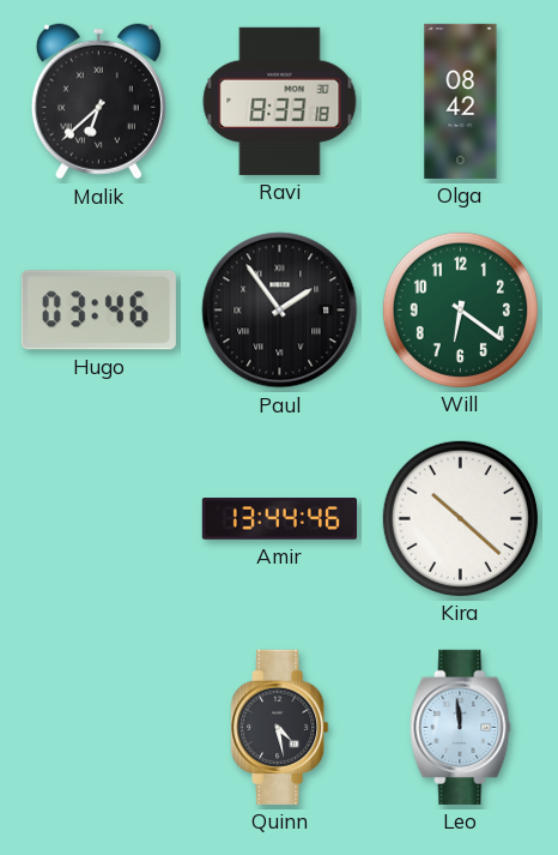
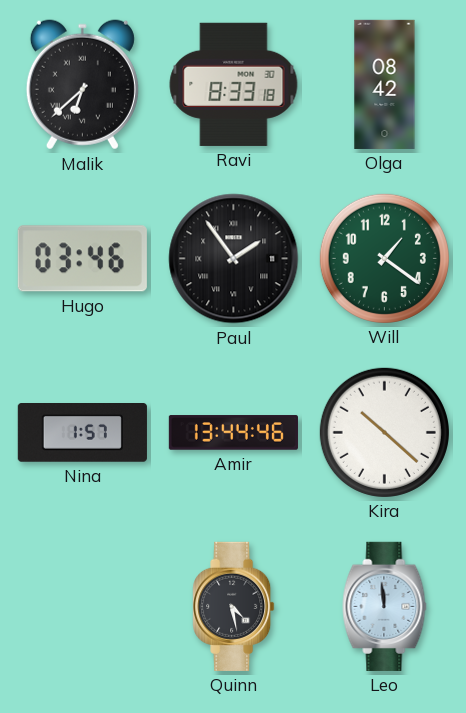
Will: 6:21 -> 1:21 (384, 258)
Nina: none -> 1:57 (82, 433)
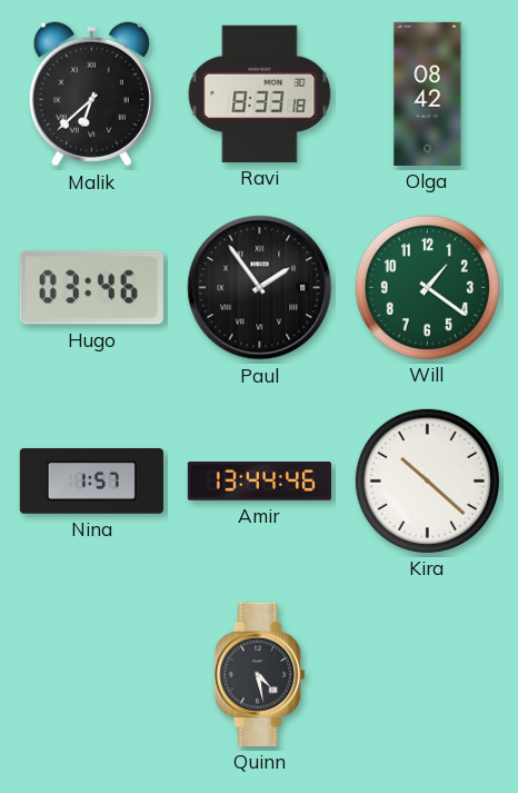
Leo: 11:59 -> none (385, 606)
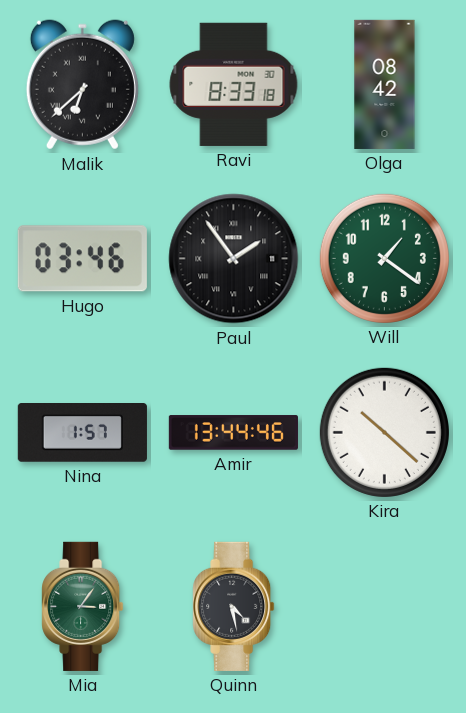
Mia: none -> 3:06 (83, 606)
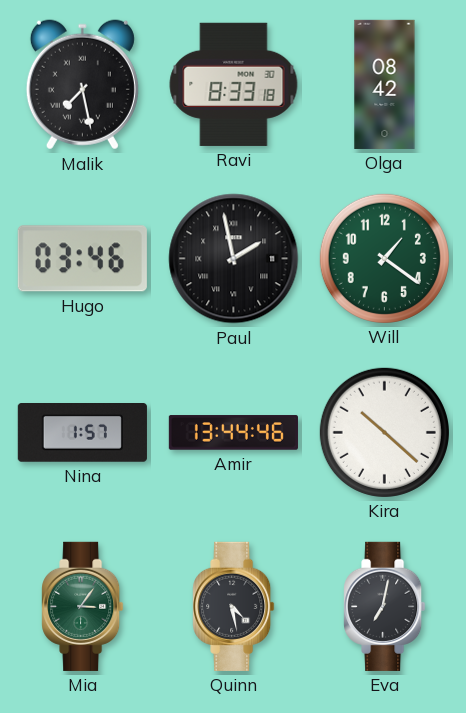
Malik: 6:38 -> 7:28 (82, 85)
Paul: 1:54 -> 1:58 (234, 259)
Eva: none -> 7:02 (385, 606)
